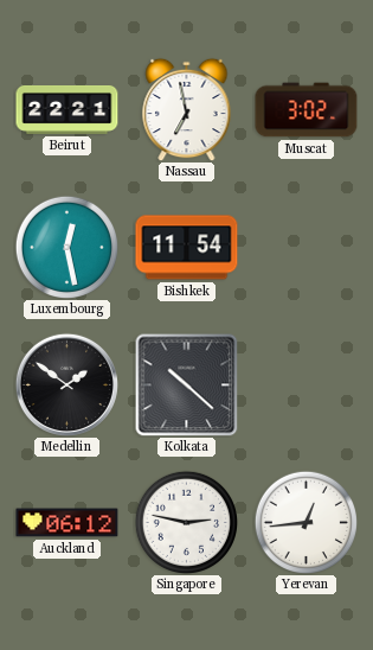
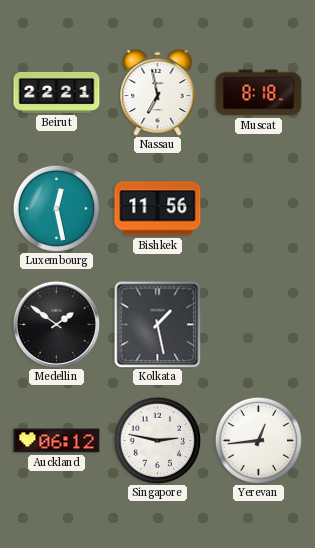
Muscat: 3:02 -> 8:18 (259, 93)
Bishkek: 11:54 -> 11:56 (158, 209)
Kolkata: 10:22 -> 1:28 (157, 324)
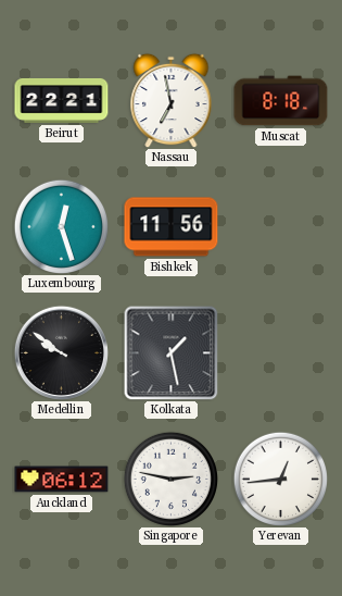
Luxembourg: 12:28 -> 12:27 (61, 226)
Medellin: 1:51 -> 9:51 (61, 352)
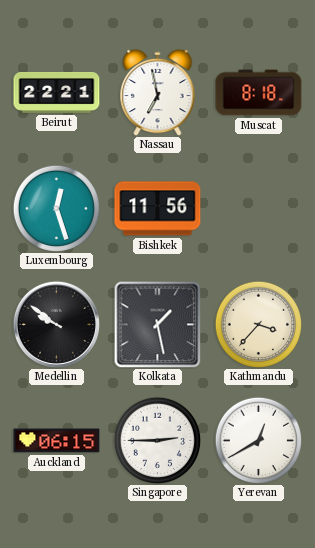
Kathmandu: none -> 3:37 (258, 324)
Auckland: 06:12 -> 06:15 (57, 441)
Singapore: 2:47 -> 2:45 (157, 440)
Yerevan: 12:44 -> 12:40 (258, 440)
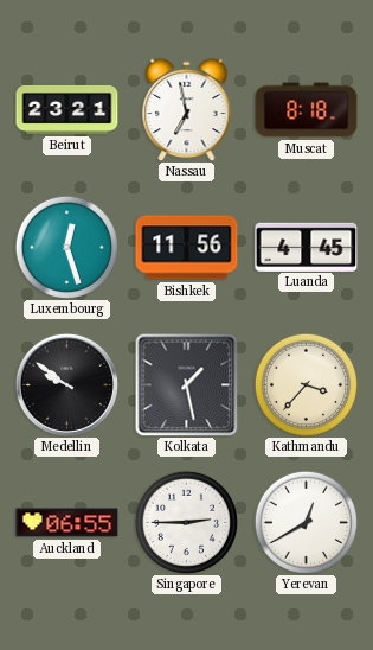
Beirut: 22:21 -> 23:21 (67, 109)
Luanda: none -> 4:45 (307, 247)
Auckland: 06:15 -> 06:55 (67, 523)
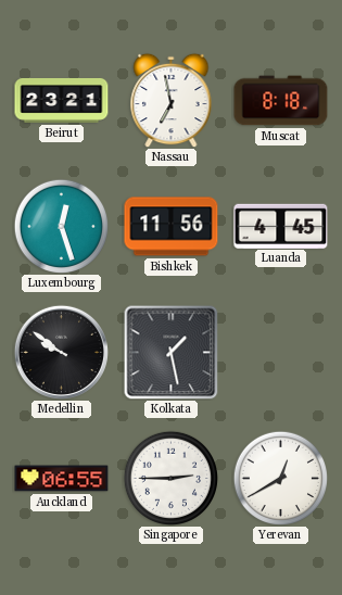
Kathmandu: 3:37 -> none (306, 384)
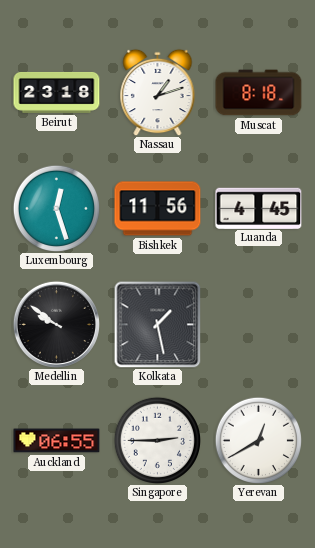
Beirut: 23:21 -> 23:18 (57, 92)
Nassau: 6:58 -> 1:12 (158, 92)
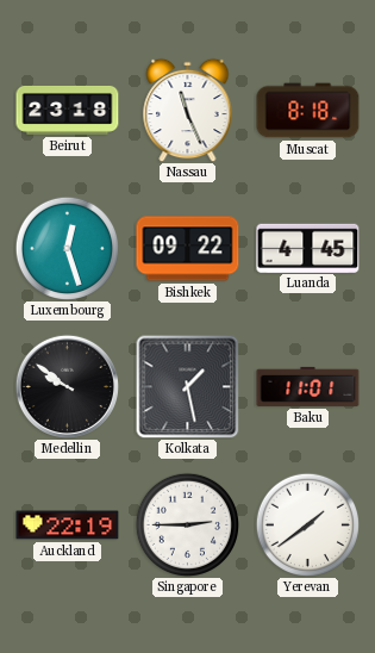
Nassau: 1:12 -> 11:26 (188, 110)
Bishkek: 11:56 -> 09:22 (188, 249)
Baku: none -> 11:01 (308, 386)
Auckland: 06:55 -> 22:19 (68, 525)
Yerevan: 12:40 -> 1:39 (307, 524)
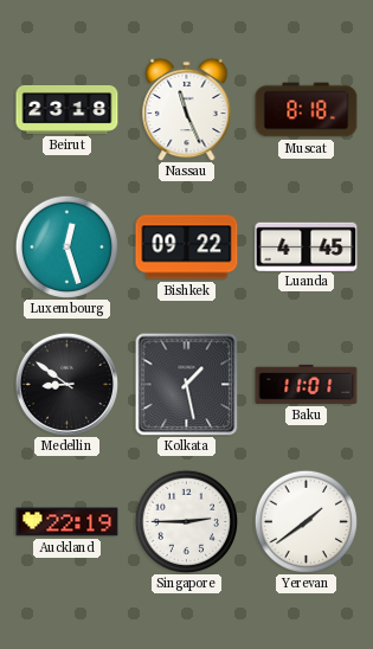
Medellin: 9:51 -> 8:51 (66, 384)
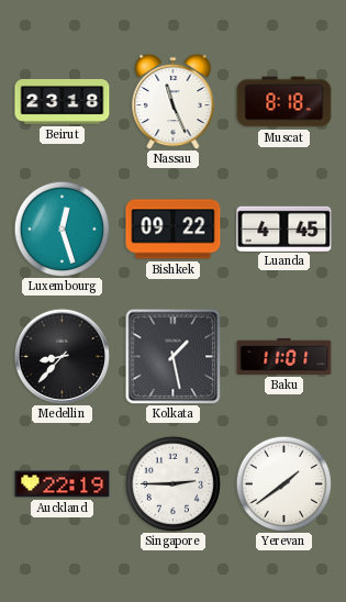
Medellin: 8:51 -> 8:37 (62, 356)
